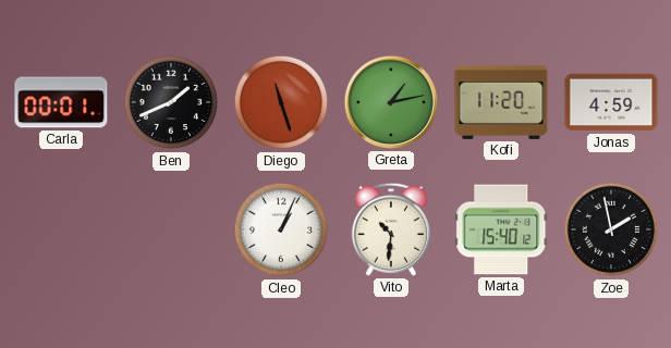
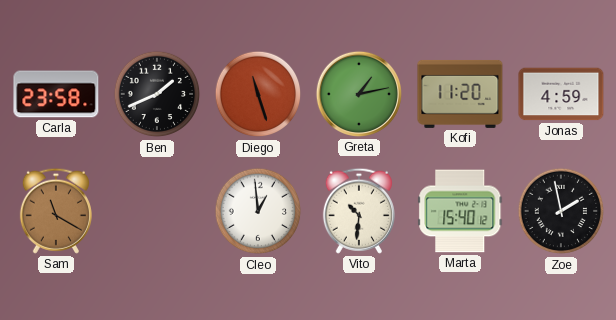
Carla: 00:01 -> 23:58 (56, 94)
Sam: none -> 11:20 (56, 211)
Cleo: 1:04 -> 12:59 (258, 211)
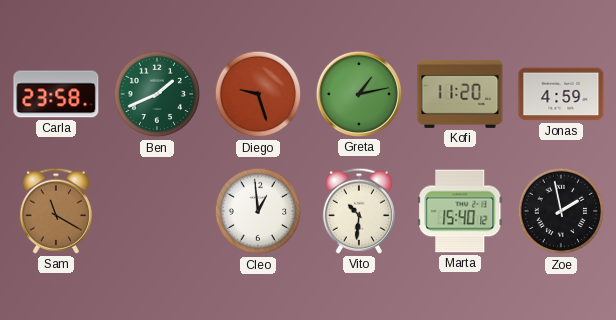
Ben dial: black -> green (157, 94)
Diego: 11:27 -> 9:27 (258, 94)
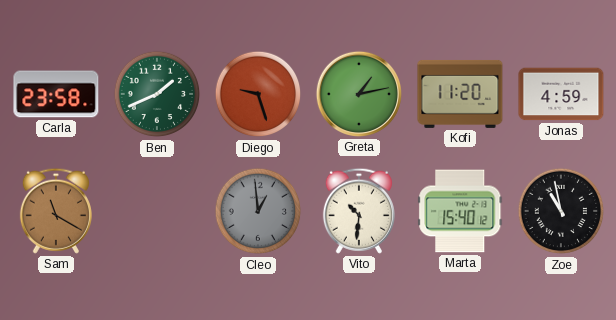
Cleo dial: white -> grey (258, 211)
Zoe: 1:58 -> 10:58 (561, 211)
